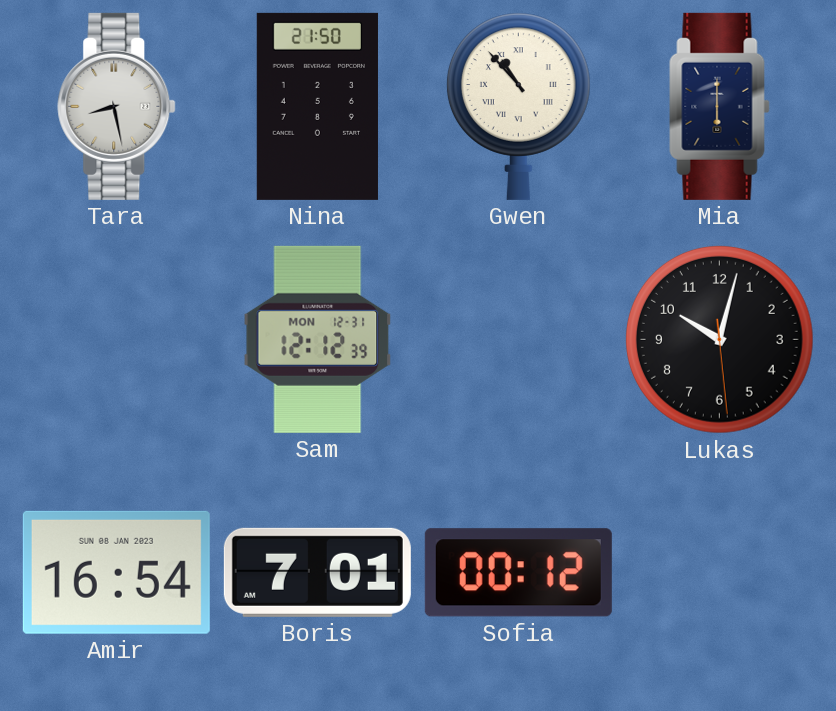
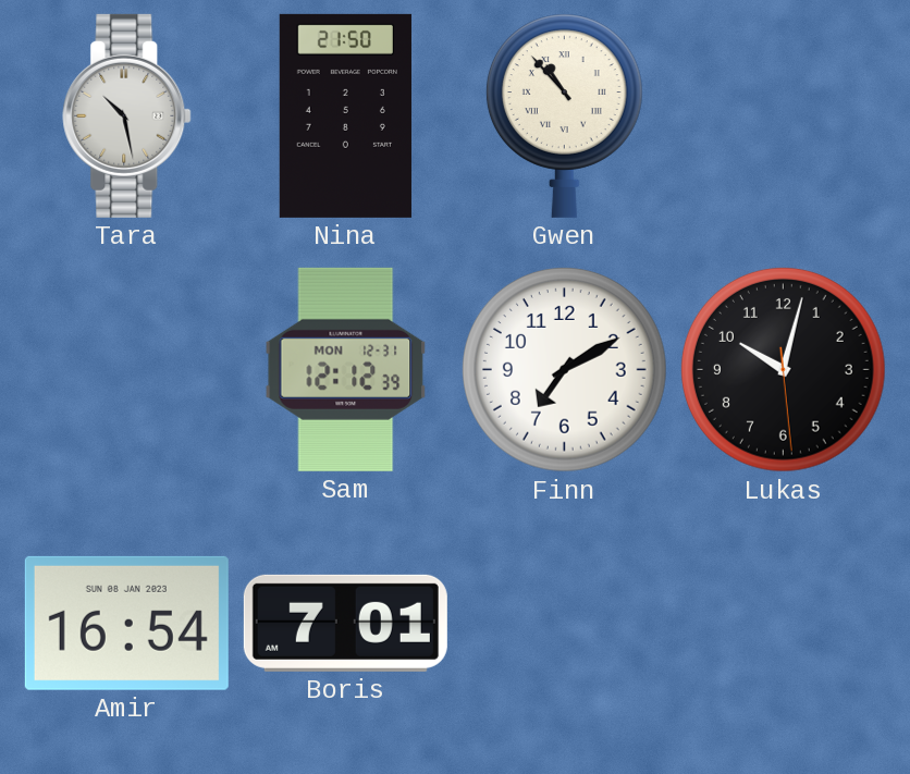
Tara: 8:28 -> 10:28 (127, 115)
Mia: 6:00 -> none (720, 106)
Finn: none -> 7:10 (564, 369)
Sofia: 00:12 -> none (518, 573)
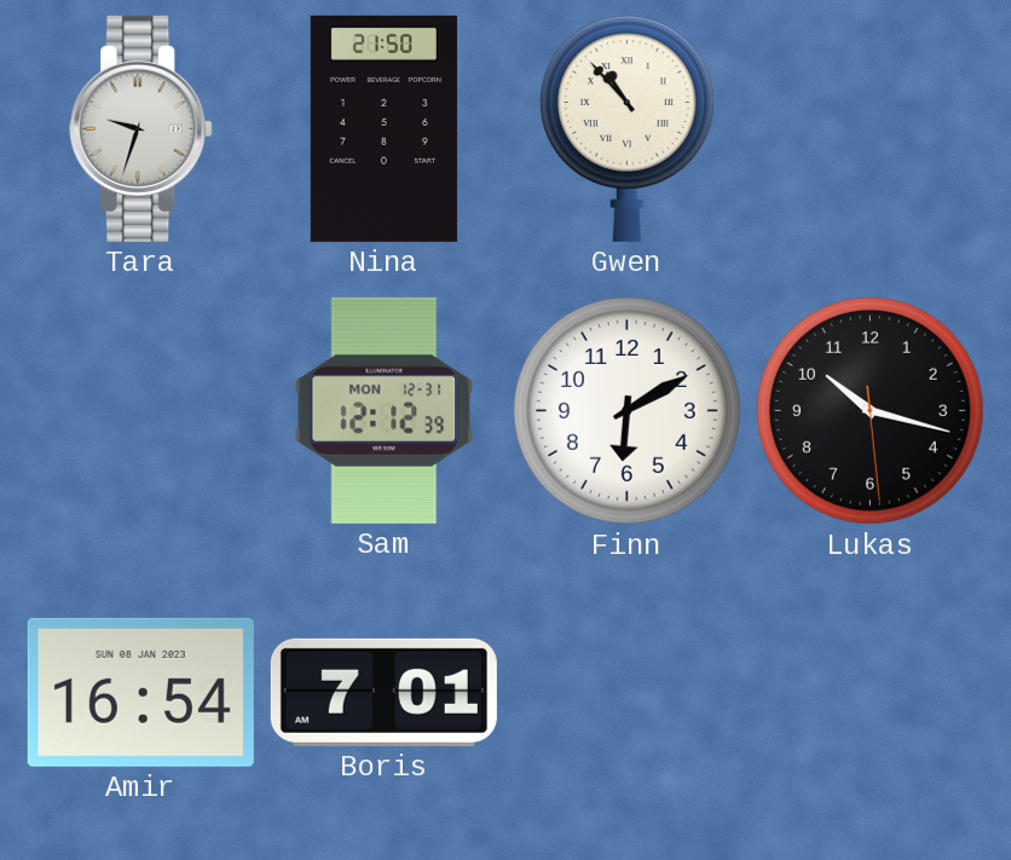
Tara: 10:28 -> 9:33 (141, 128)
Finn: 7:10 -> 6:10 (626, 410)
Lukas: 10:02 -> 10:17 (870, 410)
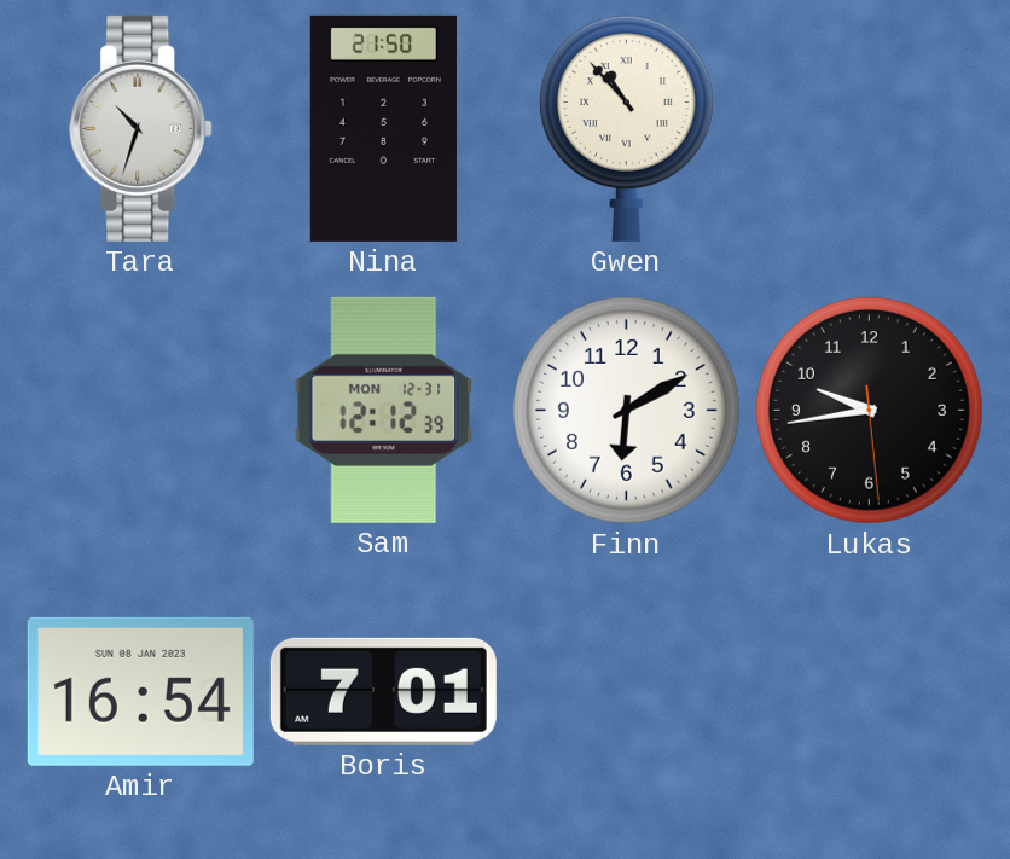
Tara: 9:33 -> 10:33 (141, 128)
Lukas: 10:17 -> 9:43 (869, 410)
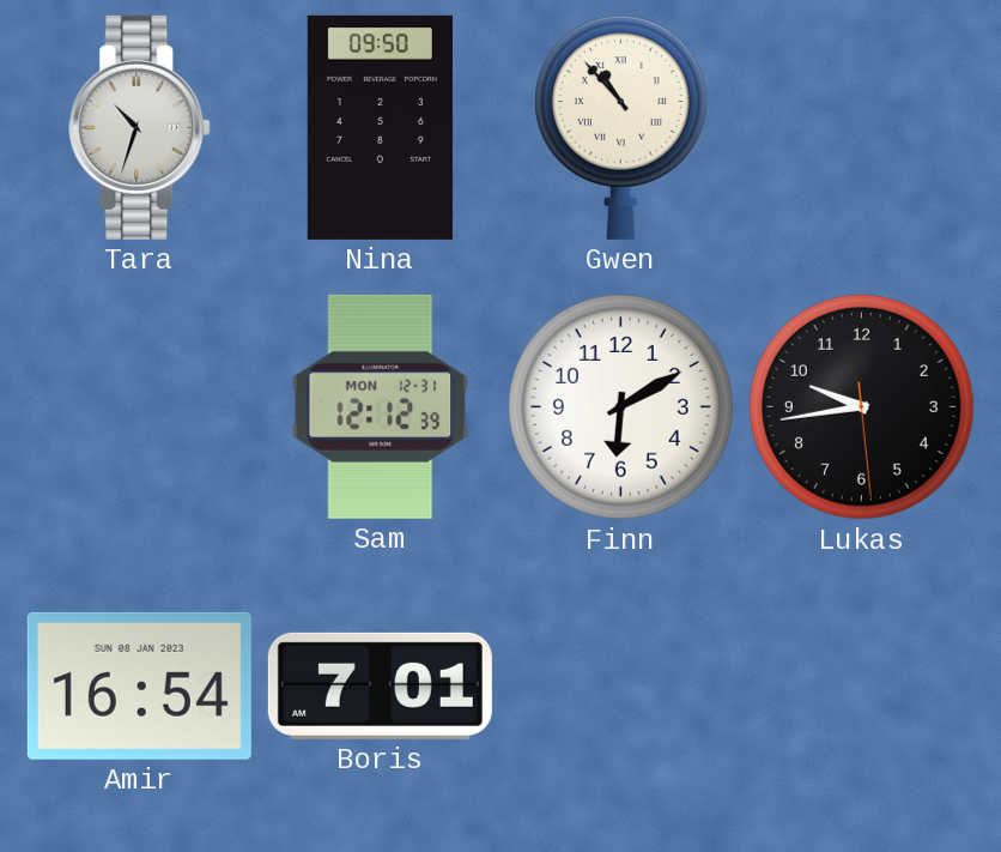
Nina: 21:50 -> 09:50 (380, 127)
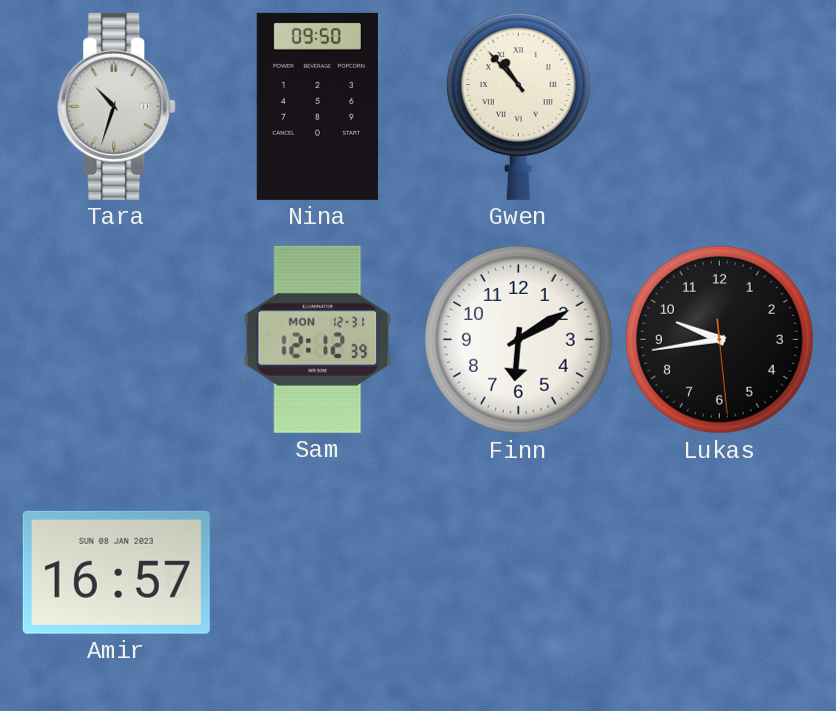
Amir: 16:54 -> 16:57 (116, 572)
Boris: 7:01 -> none (380, 685)
